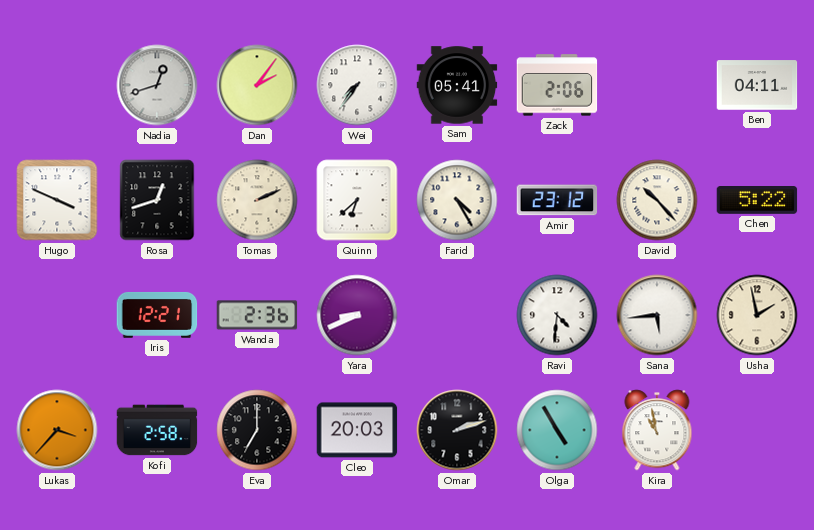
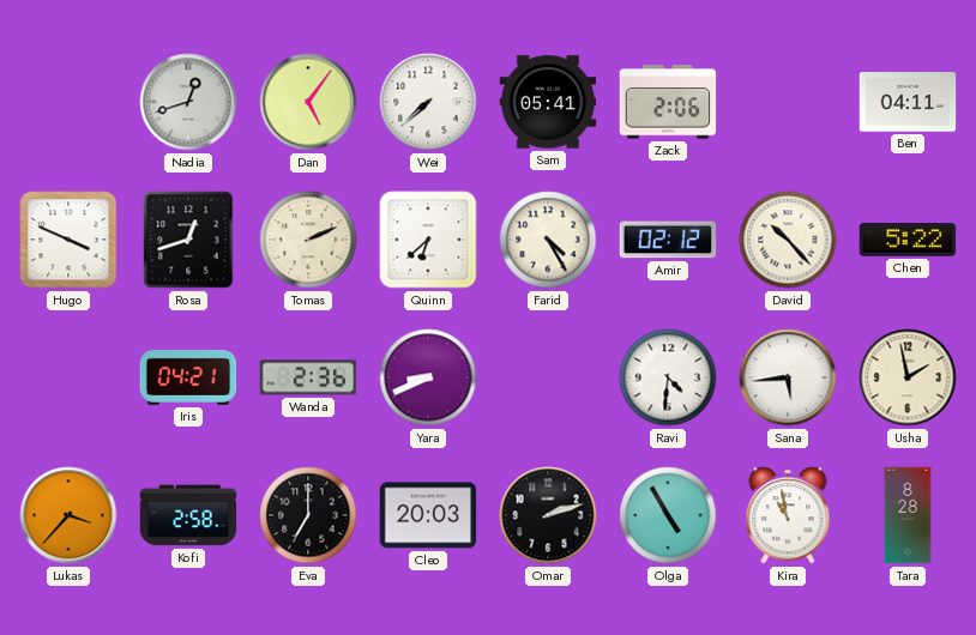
Dan: 2:06 -> 5:06 (308, 102)
Wei: 7:36 -> 7:38 (428, 102)
Amir: 23:12 -> 02:12 (668, 240)
Iris: 12:21 -> 04:21 (188, 377)
Tara: none -> 8:28 (908, 515)
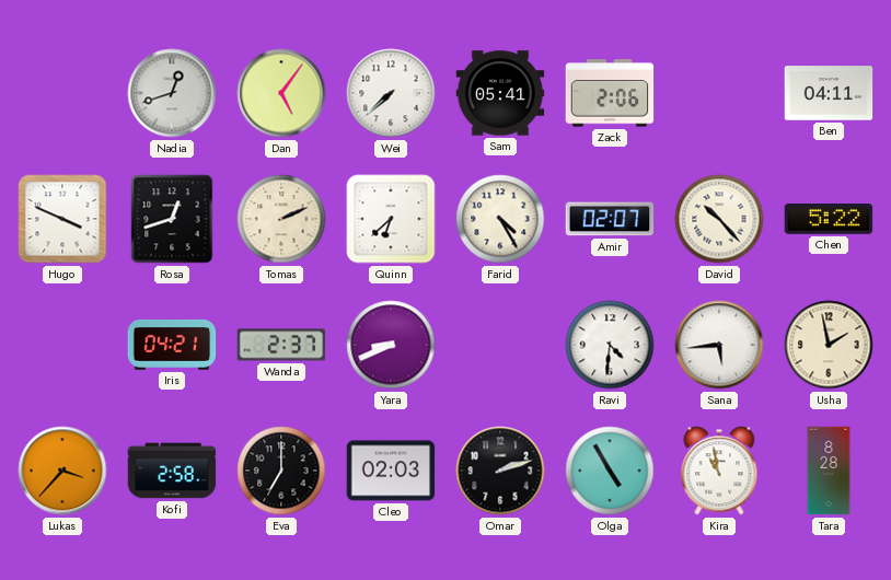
Amir: 02:12 -> 02:07 (610, 219)
Wanda: 2:36 -> 2:37 (281, 345)
Cleo: 20:03 -> 02:03 (391, 471)
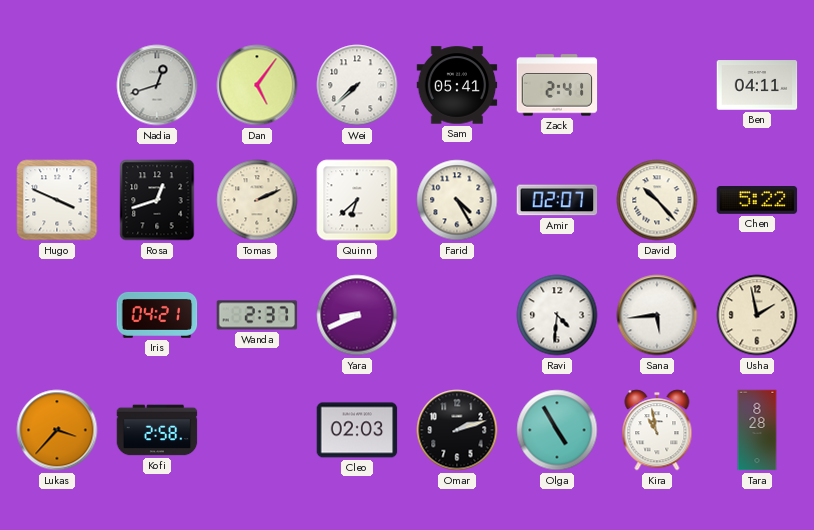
Zack: 2:06 -> 2:41 (557, 85)
Eva: 7:00 -> none (281, 471)
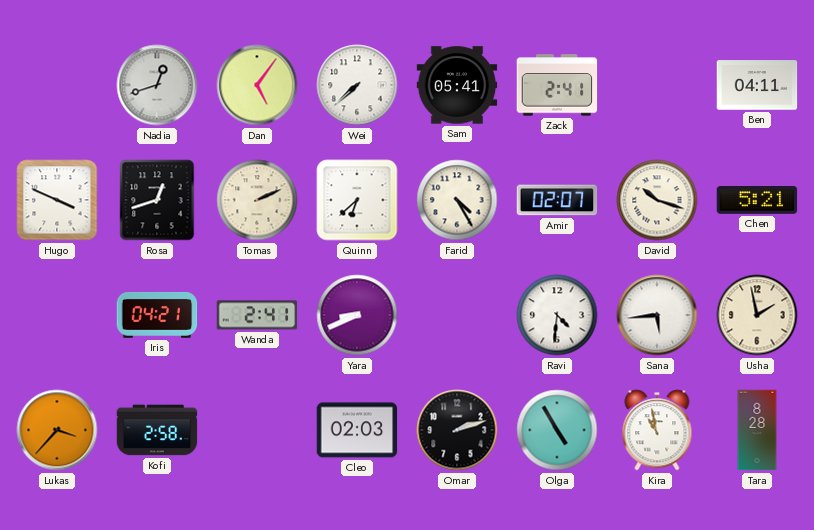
David: 10:23 -> 10:18 (657, 200)
Chen: 5:22 -> 5:21 (757, 201)
Wanda: 2:37 -> 2:41 (257, 315)
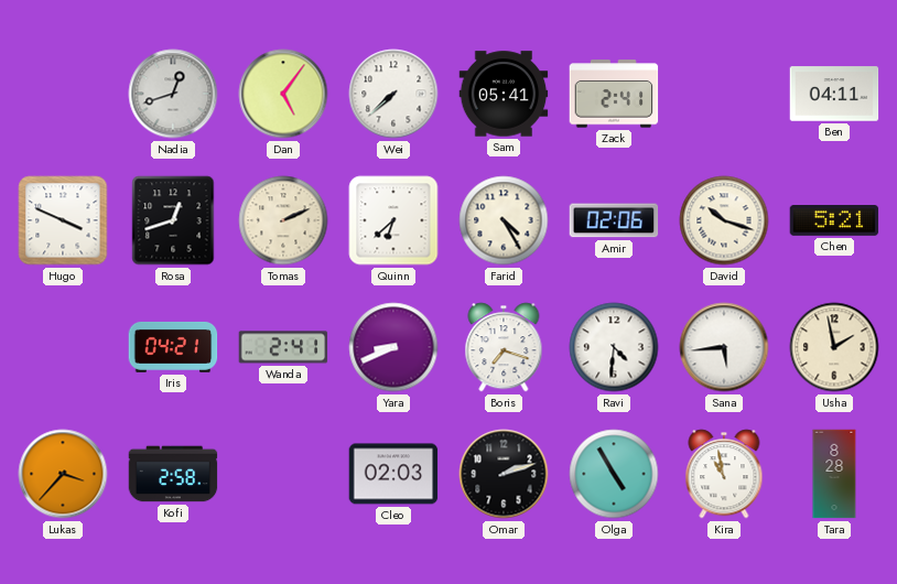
Amir: 02:07 -> 02:06 (614, 220)
Boris: none -> 7:18 (504, 347)
